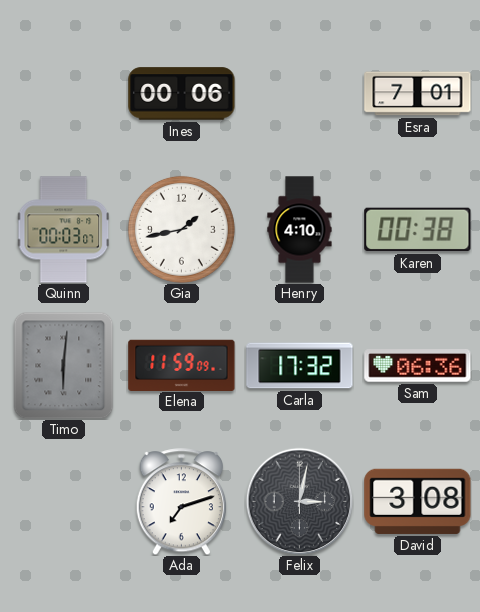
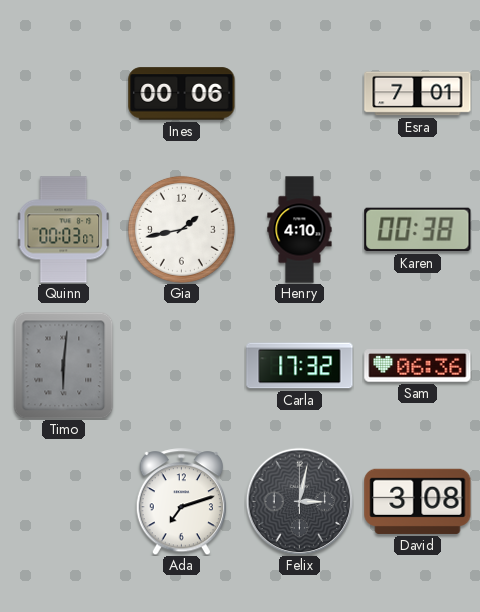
Elena: 11:59 -> none (182, 365)
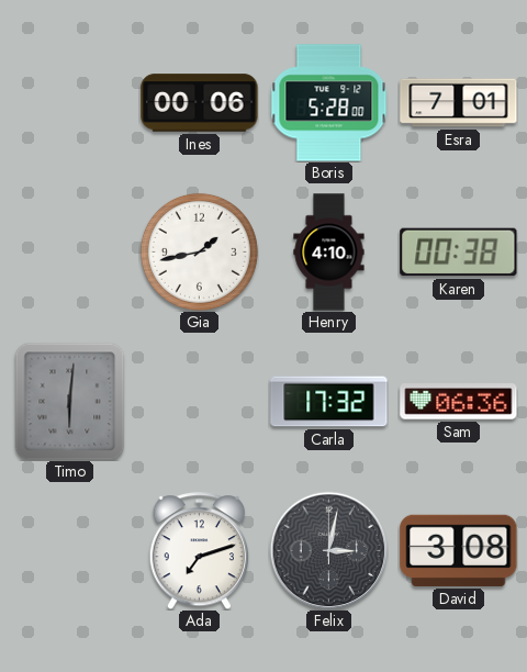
Boris: none -> 5:28 (329, 103)
Quinn: 00:03 -> none (64, 230)
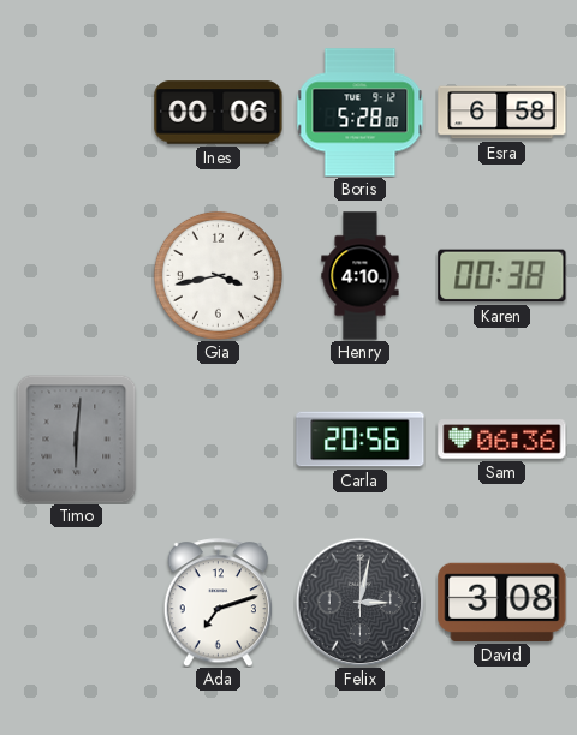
Esra: 7:01 -> 6:58 (502, 113)
Gia: 1:43 -> 3:43 (218, 275)
Carla: 17:32 -> 20:56 (361, 440)
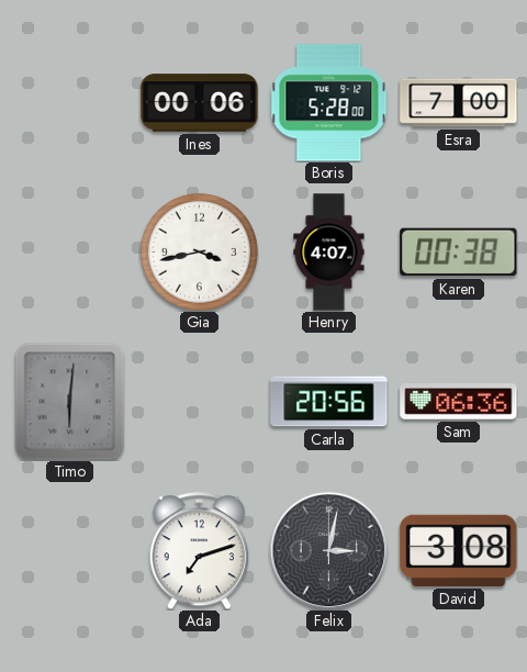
Esra: 6:58 -> 7:00 (459, 103)
Henry: 4:10 -> 4:07 (329, 253)
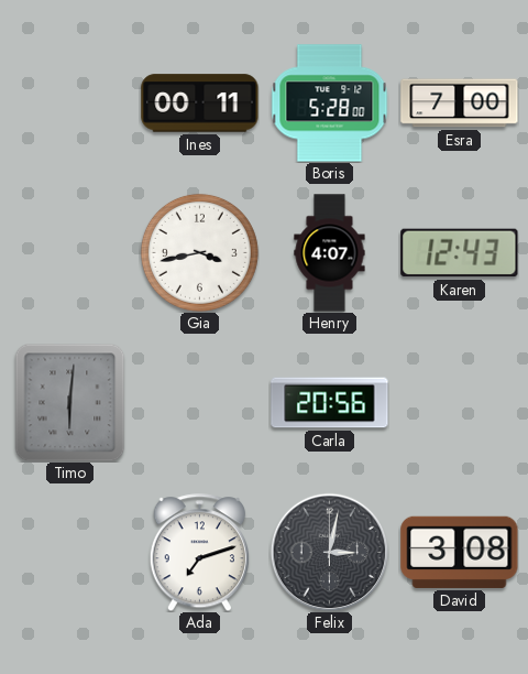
Ines: 00:06 -> 00:11 (200, 104)
Karen: 00:38 -> 12:43 (460, 253)
Sam: 06:36 -> none (459, 402)
